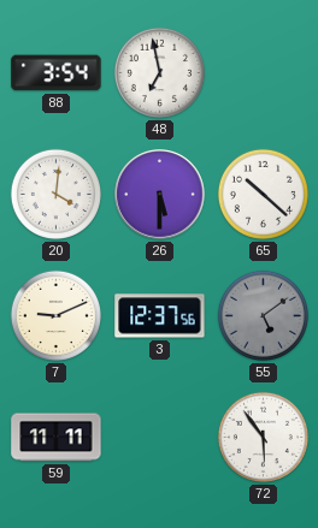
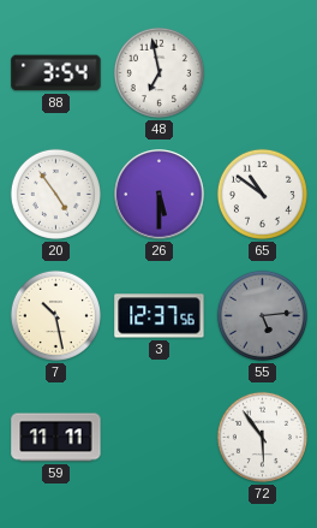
20: 4:01 -> 4:54 (55, 194)
65: 10:22 -> 10:51 (262, 194)
7: 9:11 -> 10:28 (55, 315)
55: 5:09 -> 5:14 (262, 315)
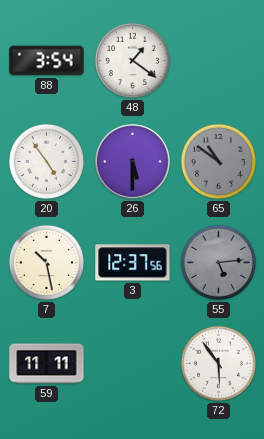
48: 6:58 -> 1:21 (132, 60)
65 dial: white -> grey (218, 161)
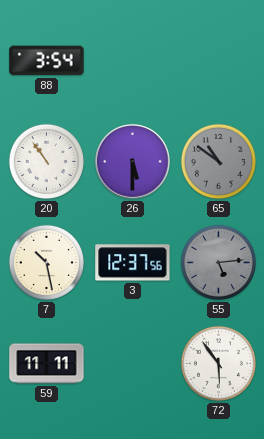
48: 1:21 -> none (132, 60)
20: 4:54 -> 10:54 (46, 161)
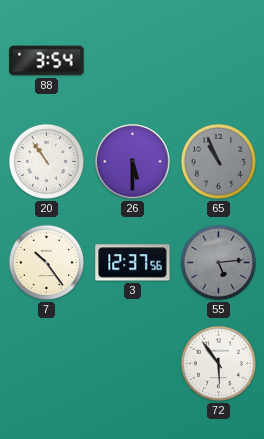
65: 10:51 -> 10:56 (218, 161)
7: 10:28 -> 10:24 (46, 262)
59: 11:11 -> none (47, 364)
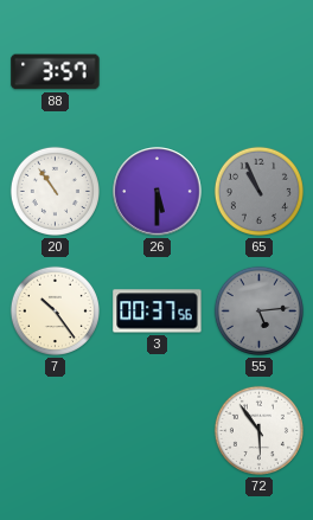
88: 3:54 -> 3:57 (56, 72)
3: 12:37 -> 00:37 (158, 312)
